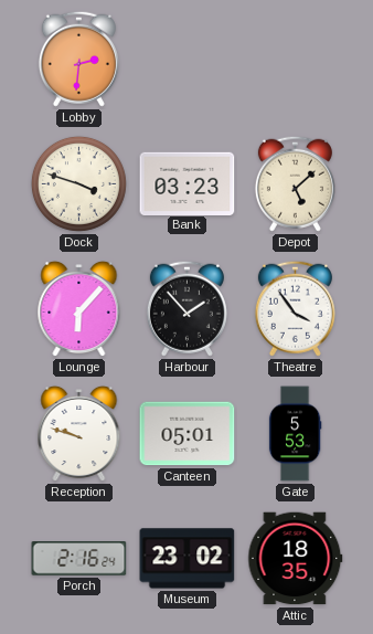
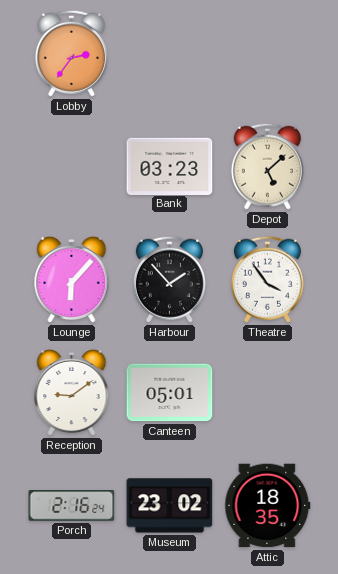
Lobby: 2:31 -> 2:36 (71, 53)
Dock: 3:48 -> none (78, 183)
Reception: 9:48 -> 9:09 (72, 393)
Gate: 5:53 -> none (295, 434)
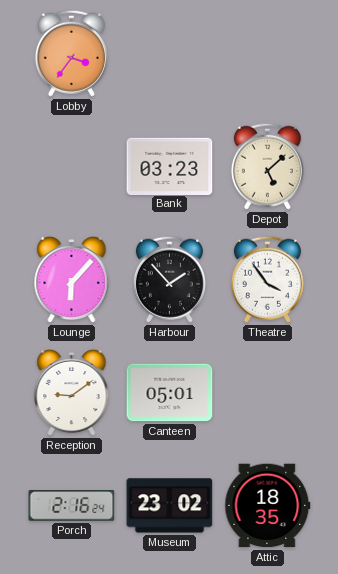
Lobby: 2:36 -> 3:36 (71, 53)
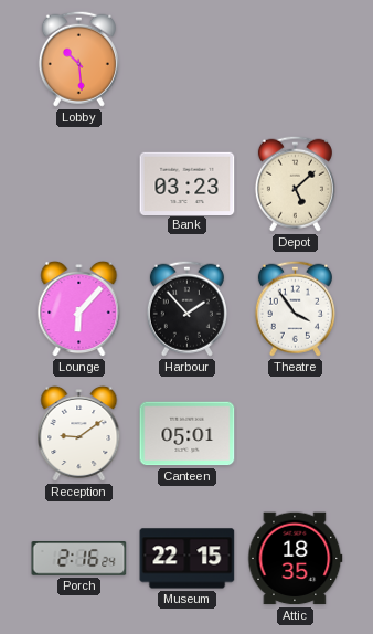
Lobby: 3:36 -> 10:29 (78, 59)
Museum: 23:02 -> 22:15 (188, 559)
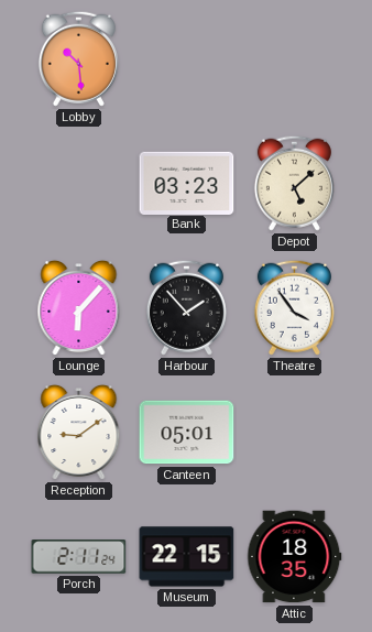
Porch: 2:16 -> 2:11 (79, 557)
